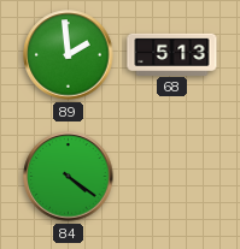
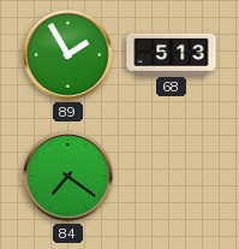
89: 1:59 -> 1:55 (68, 55)
84: 4:21 -> 7:21 (68, 177)
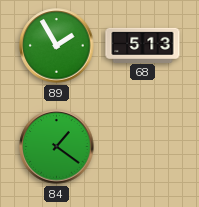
84: 7:21 -> 1:21 (57, 147)
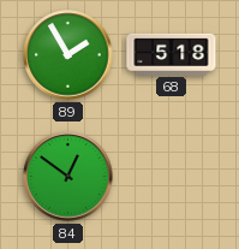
68: 5:13 -> 5:18 (172, 54)
84: 1:21 -> 12:51 (68, 177)
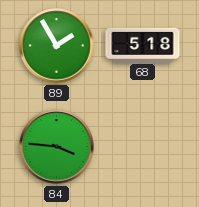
84: 12:51 -> 3:46 (57, 147)
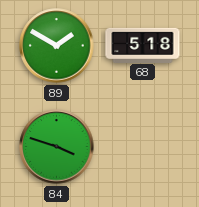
89: 1:55 -> 1:50 (57, 46)
84: 3:46 -> 3:48 (57, 147)
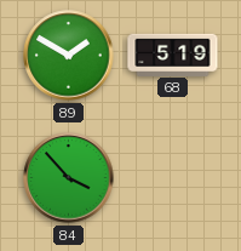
68: 5:18 -> 5:19 (173, 55)
84: 3:48 -> 3:53 (69, 178)
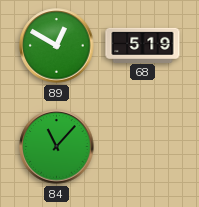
89: 1:50 -> 12:50 (57, 46)
84: 3:53 -> 11:07 (57, 147)
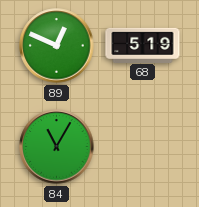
89: 12:50 -> 12:49 (57, 46)
84: 11:07 -> 11:05 (57, 147)
